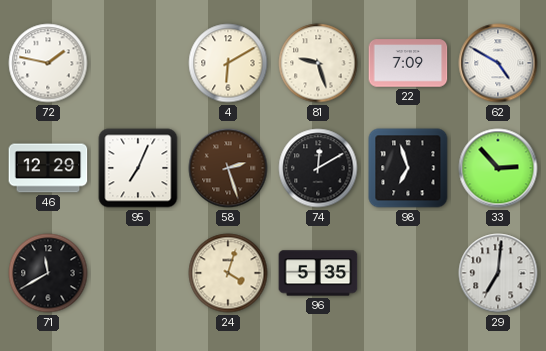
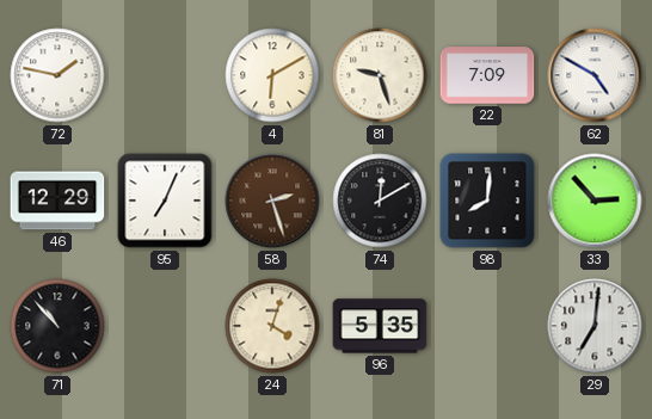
98: 6:57 -> 8:01 (487, 201)
71: 11:40 -> 10:53 (57, 326)
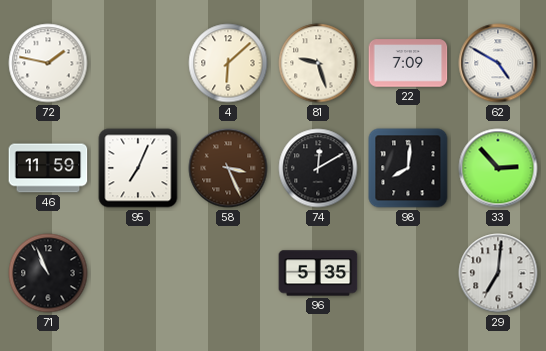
4: 6:10 -> 6:08 (228, 63)
46: 12:29 -> 11:59 (48, 168)
58: 2:27 -> 3:26 (228, 168)
71: 10:53 -> 10:56 (48, 273)
24: 4:03 -> none (272, 326)
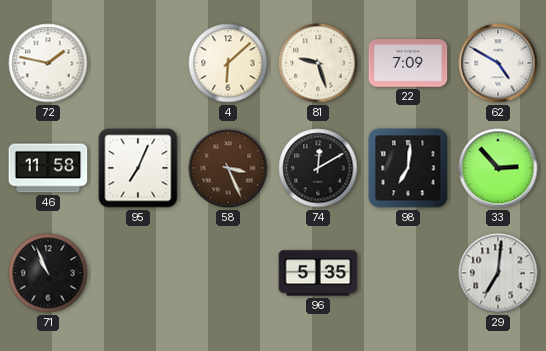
46: 11:59 -> 11:58 (48, 168)
98: 8:01 -> 7:01 (408, 168)
